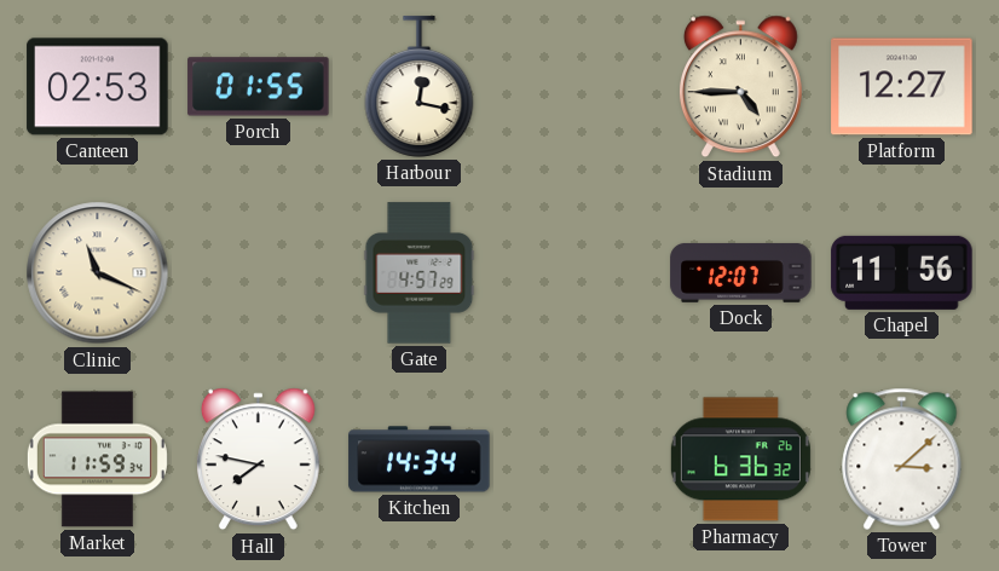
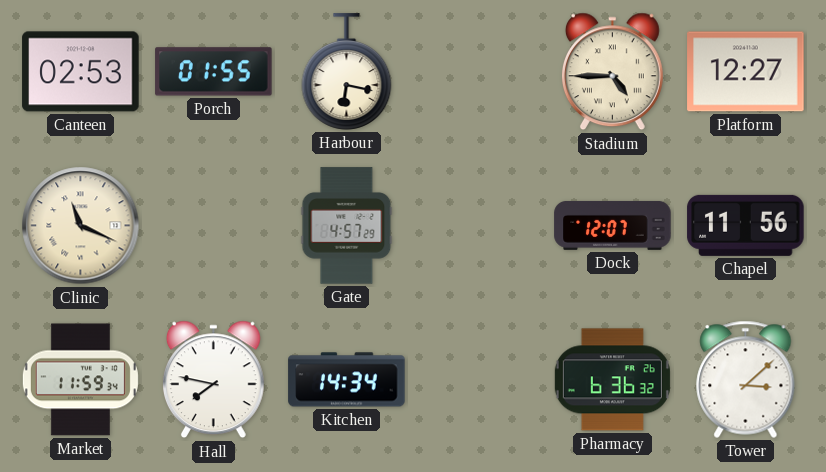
Harbour: 12:17 -> 6:17 (347, 72)
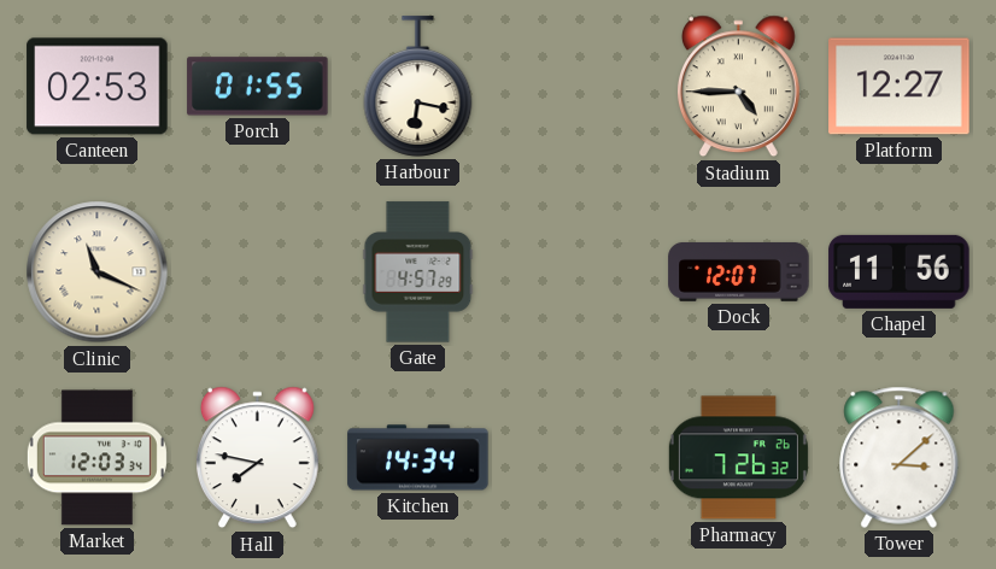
Market: 11:59 -> 12:03 (96, 458)
Pharmacy: 6:36 -> 7:26 (738, 458)
